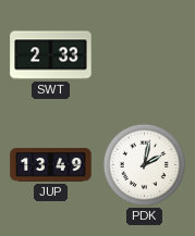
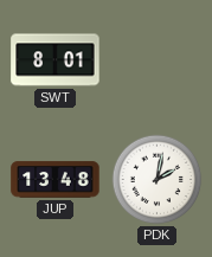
SWT: 2:33 -> 8:01 (56, 60)
JUP: 13:49 -> 13:48 (56, 180)
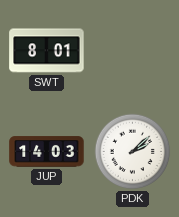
JUP: 13:48 -> 14:03 (47, 152)
PDK: 2:02 -> 2:08 (133, 152)
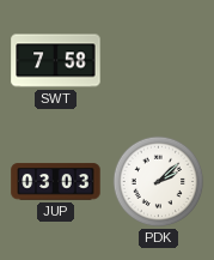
SWT: 8:01 -> 7:58 (56, 61)
JUP: 14:03 -> 03:03 (56, 182)
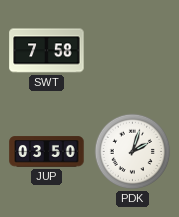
JUP: 03:03 -> 03:50 (47, 152)
PDK: 2:08 -> 2:03 (133, 152)
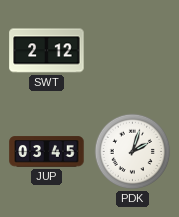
SWT: 7:58 -> 2:12 (47, 51)
JUP: 03:50 -> 03:45 (47, 152)
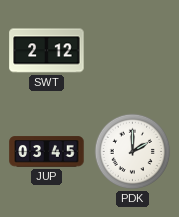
PDK: 2:03 -> 2:00 (133, 152)
